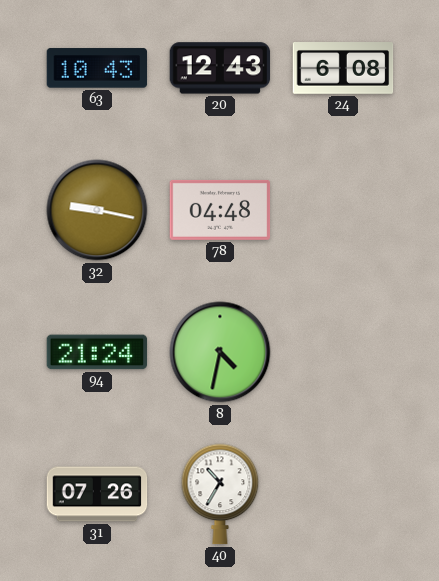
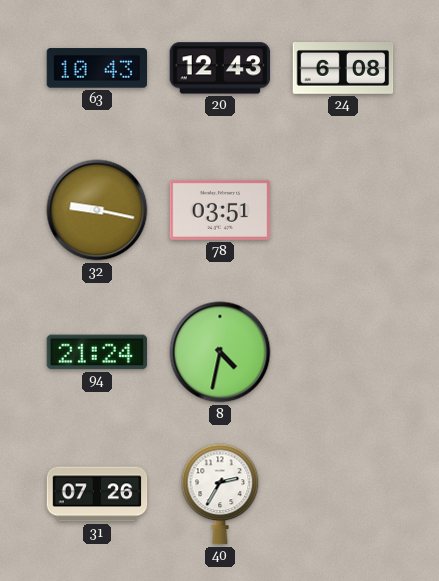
78: 04:48 -> 03:51 (220, 210)
40: 10:35 -> 2:35 (220, 494)
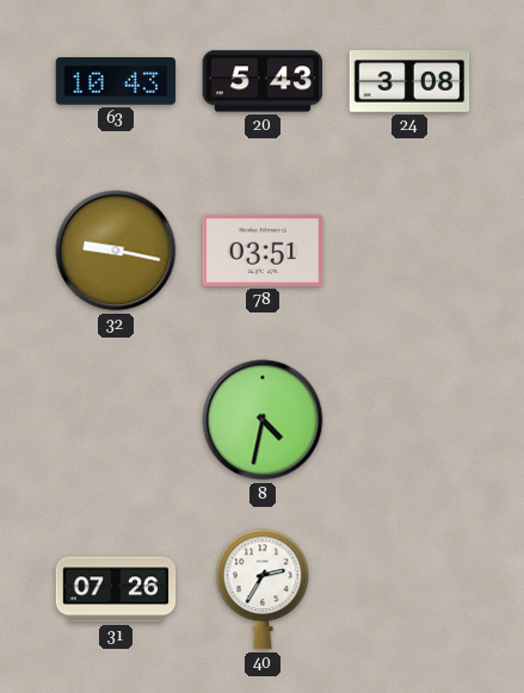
20: 12:43 -> 5:43 (263, 81)
24: 6:08 -> 3:08 (409, 82)
94: 21:24 -> none (97, 352)
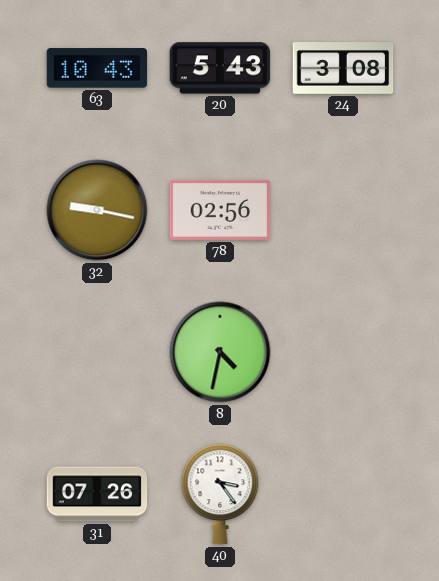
78: 03:51 -> 02:56 (220, 210)
40: 2:35 -> 3:24 (220, 494)
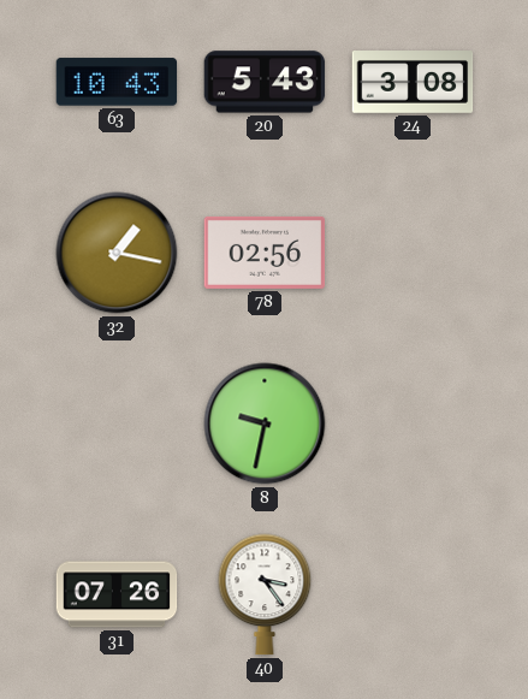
32: 9:17 -> 1:17 (117, 253)
8: 4:32 -> 9:32 (265, 423)
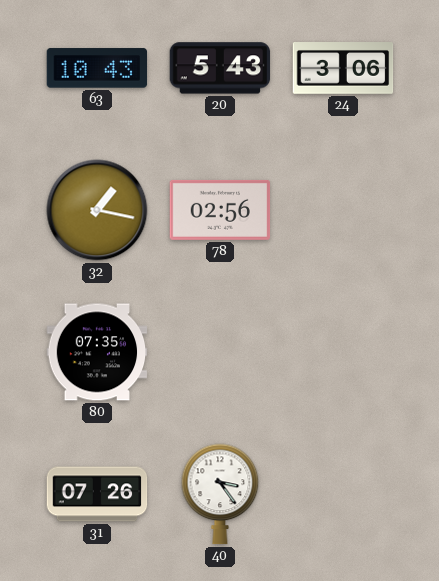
24: 3:08 -> 3:06 (343, 69)
80: none -> 07:35 (97, 352)
8: 9:32 -> none (265, 423)
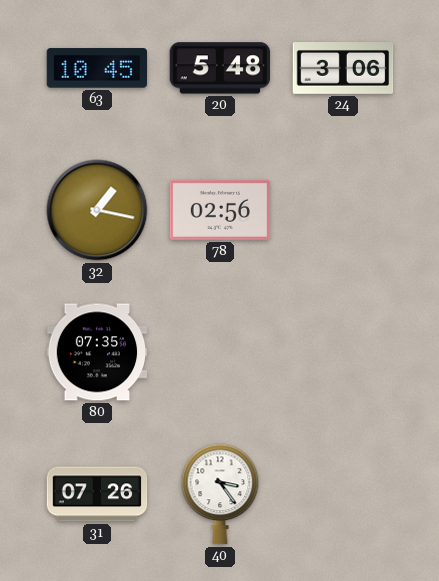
63: 10:43 -> 10:45 (97, 68)
20: 5:43 -> 5:48 (220, 68)
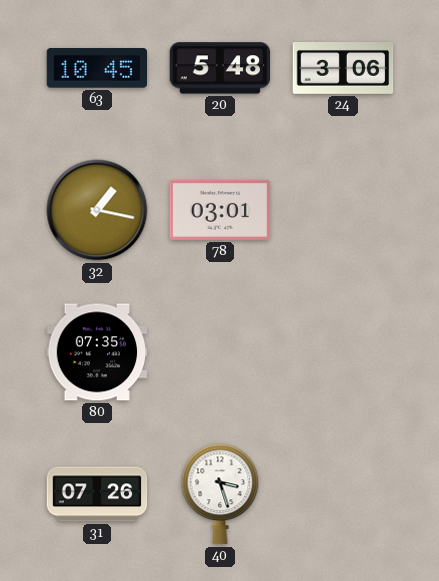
78: 02:56 -> 03:01 (220, 210)
40: 3:24 -> 3:27 (220, 494)
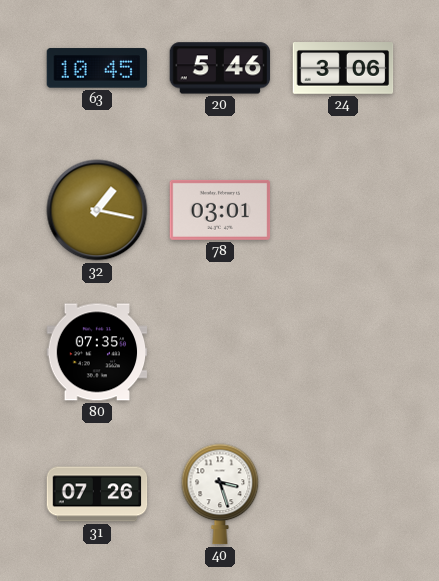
20: 5:48 -> 5:46 (220, 68)
